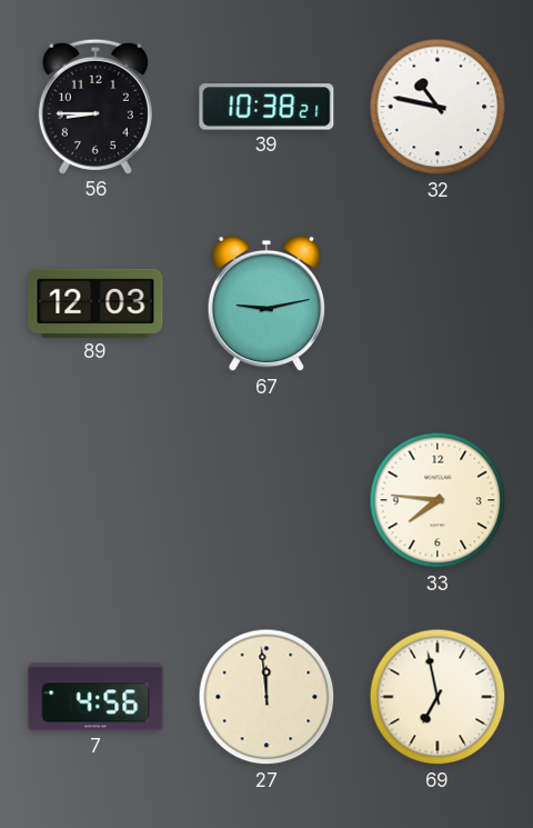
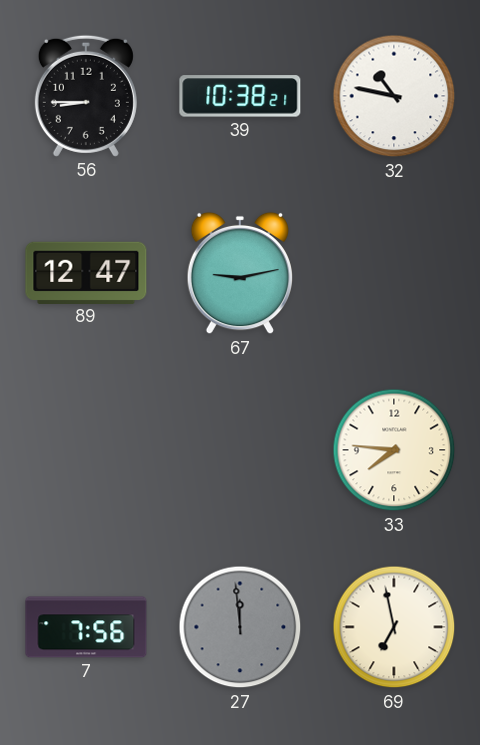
89: 12:03 -> 12:47 (86, 272)
7: 4:56 -> 7:56 (86, 627)
27 dial: cream -> grey (240, 627)
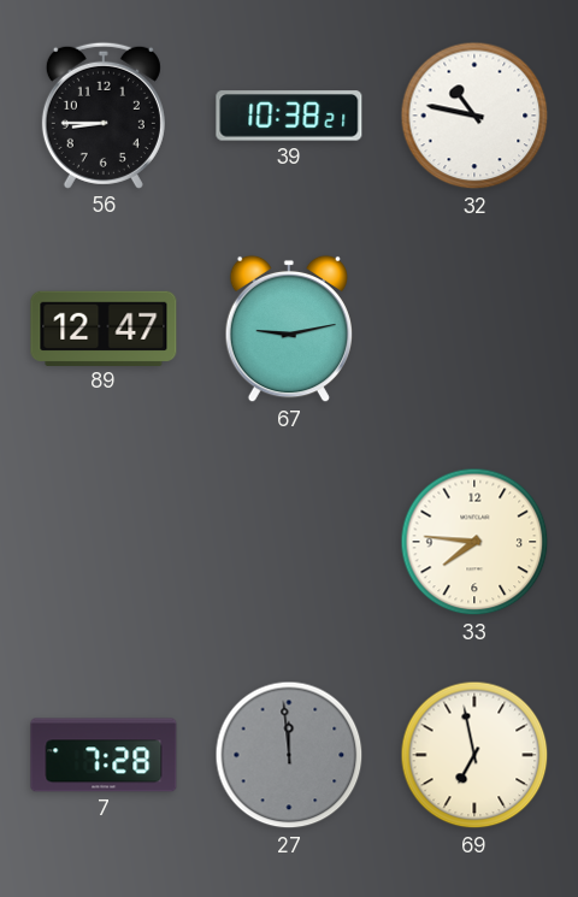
7: 7:56 -> 7:28 (104, 755)
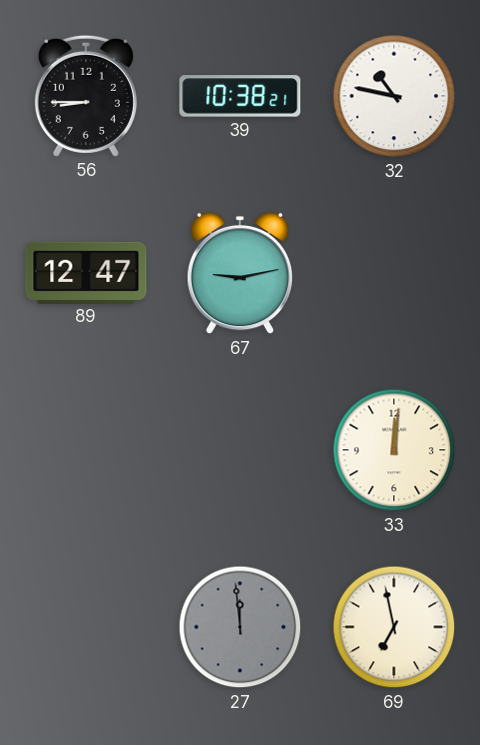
33: 7:46 -> 12:01 (394, 450)
7: 7:28 -> none (104, 755)
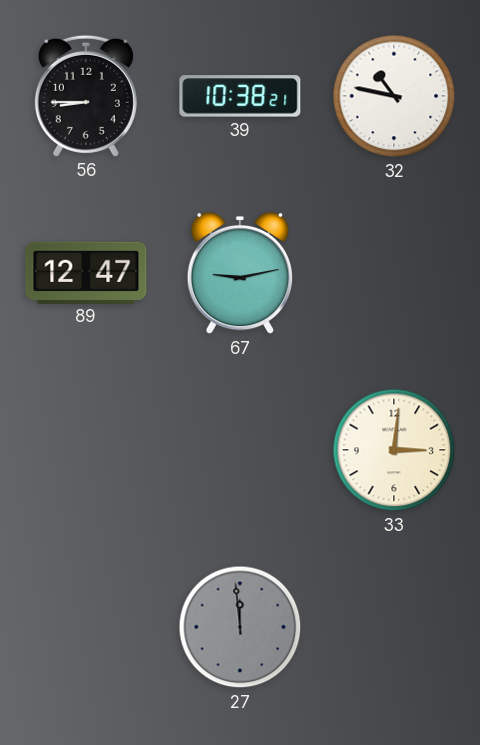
33: 12:01 -> 3:01 (394, 450)
69: 6:58 -> none (394, 627)
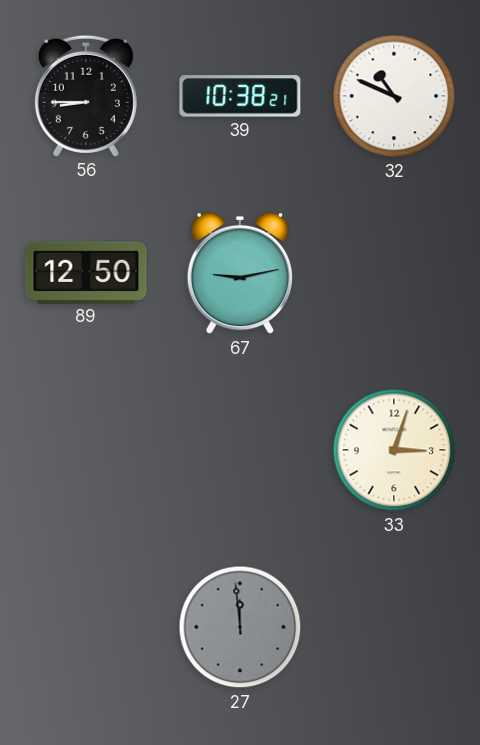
32: 10:47 -> 10:49 (394, 96)
89: 12:47 -> 12:50 (86, 272)
33: 3:01 -> 3:03 (394, 450)
